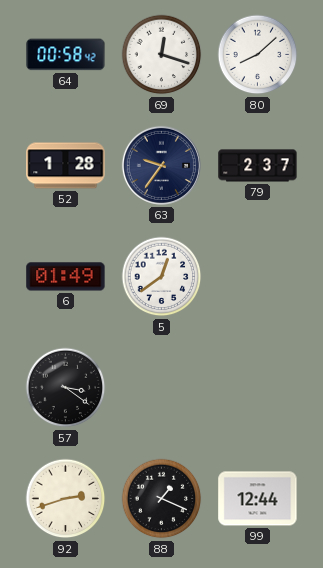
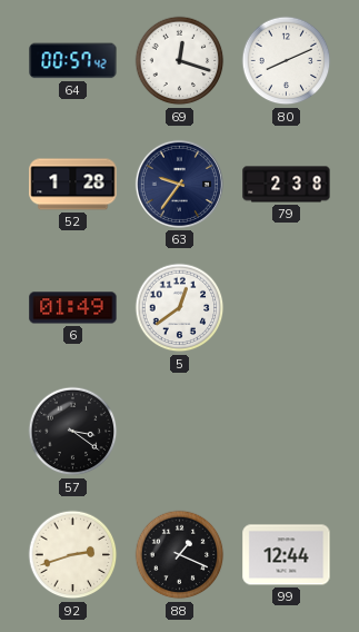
64: 00:58 -> 00:57 (73, 61)
80: 8:08 -> 8:11 (287, 61)
79: 2:37 -> 2:38 (287, 185)
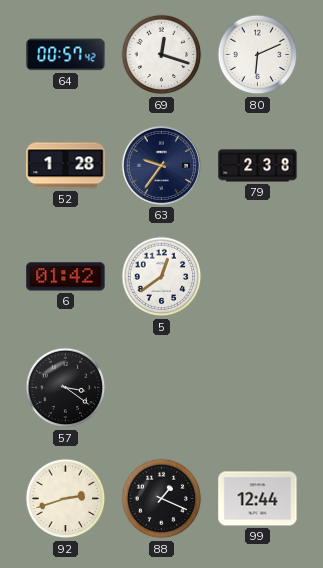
80: 8:11 -> 6:11 (258, 55)
6: 01:49 -> 01:42 (66, 277)
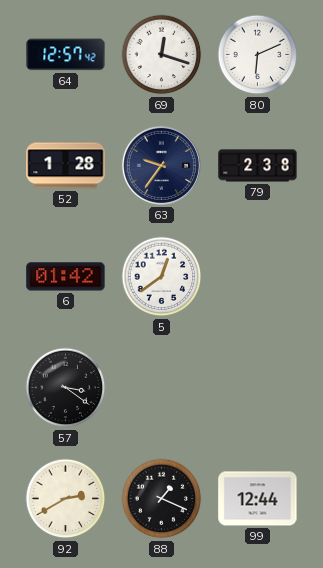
64: 00:57 -> 12:57 (66, 55)
92: 2:42 -> 2:40 (66, 499)
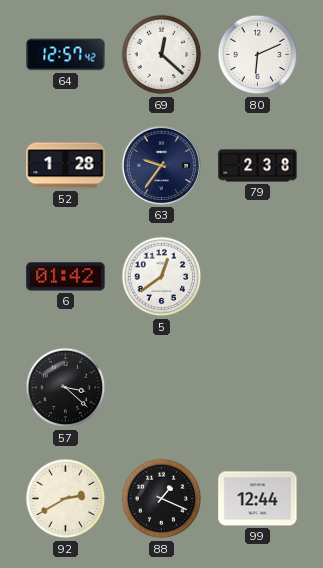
69: 12:18 -> 12:22 (162, 55)
57: 3:21 -> 3:22 (66, 388)
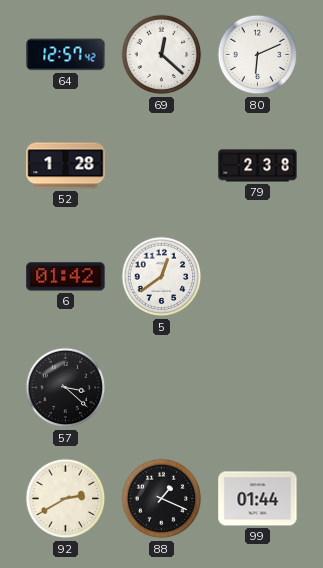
63: 9:36 -> none (161, 165)
99: 12:44 -> 01:44 (258, 499)
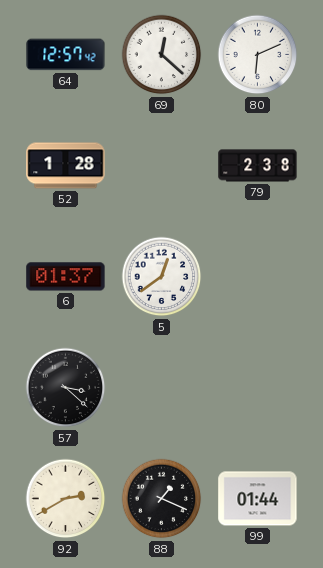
6: 01:42 -> 01:37 (66, 277)
